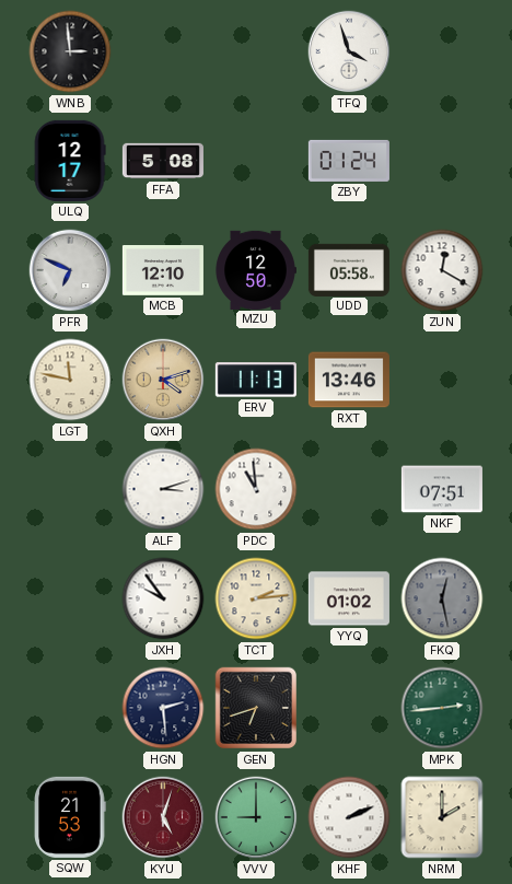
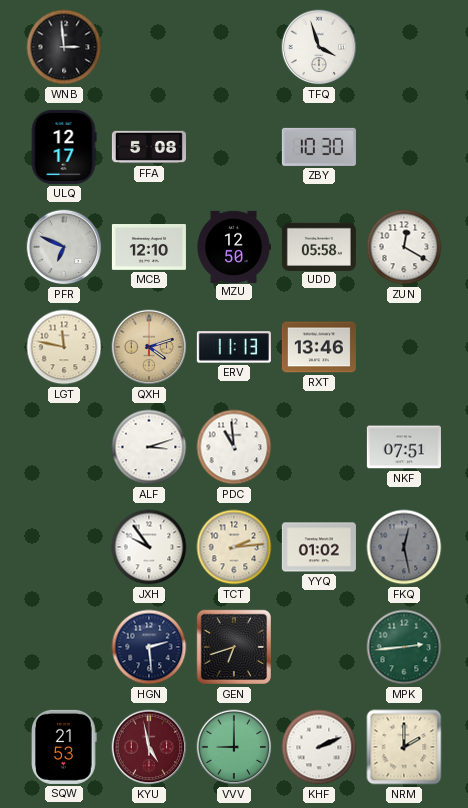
ZBY: 01:24 -> 10:30 (319, 147)
KYU: 5:03 -> 4:58 (149, 747)
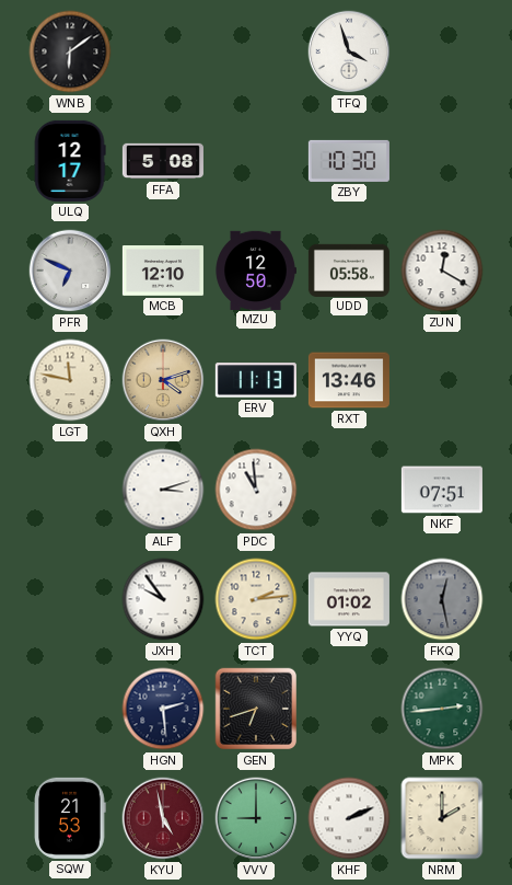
WNB: 2:59 -> 6:09 (70, 51)
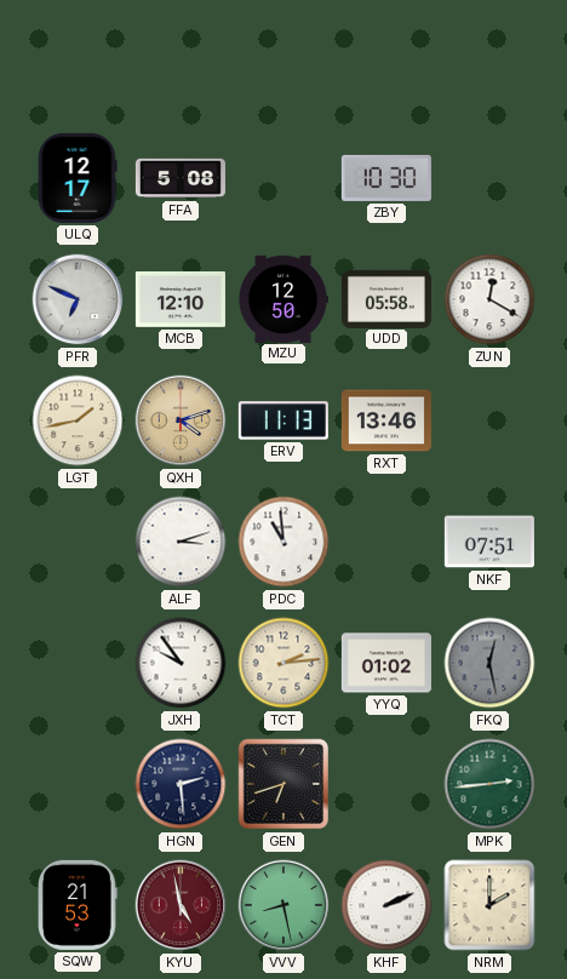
WNB: 6:09 -> none (70, 51)
TFQ: 3:57 -> none (349, 51)
LGT: 11:47 -> 1:43 (78, 420)
VVV: 9:00 -> 8:28 (283, 905)
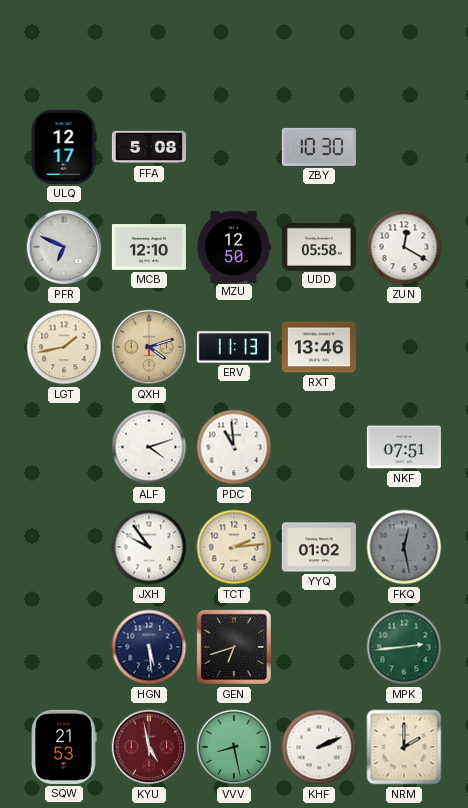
ALF: 3:12 -> 4:12 (149, 447)
HGN: 2:29 -> 5:29 (149, 647)
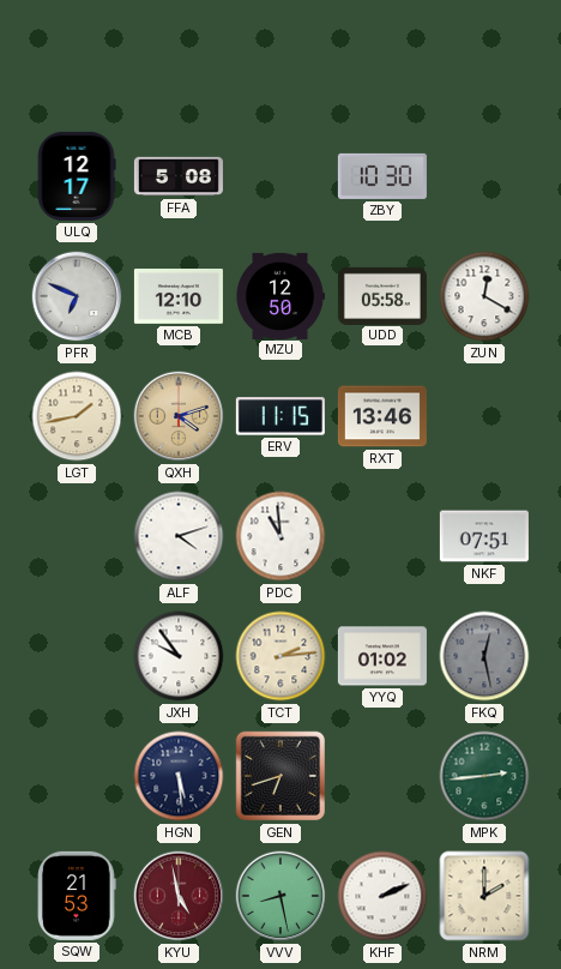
ERV: 11:13 -> 11:15 (280, 416)
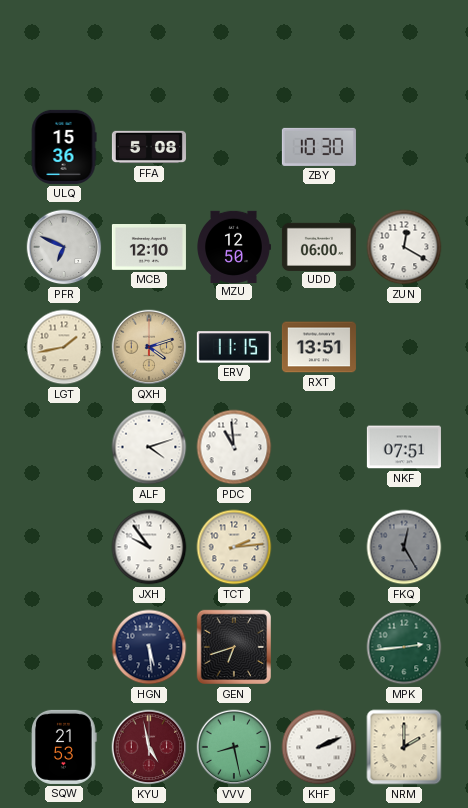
ULQ: 12:17 -> 15:36 (64, 147)
UDD: 05:58 -> 06:00 (319, 246)
RXT: 13:46 -> 13:51 (319, 347)
YYQ: 01:02 -> none (382, 656)
FKQ: 12:28 -> 12:25 (404, 547)
